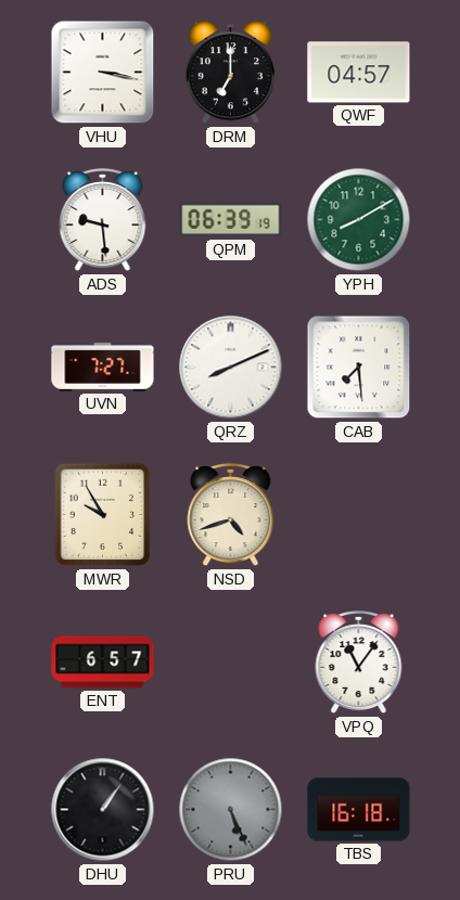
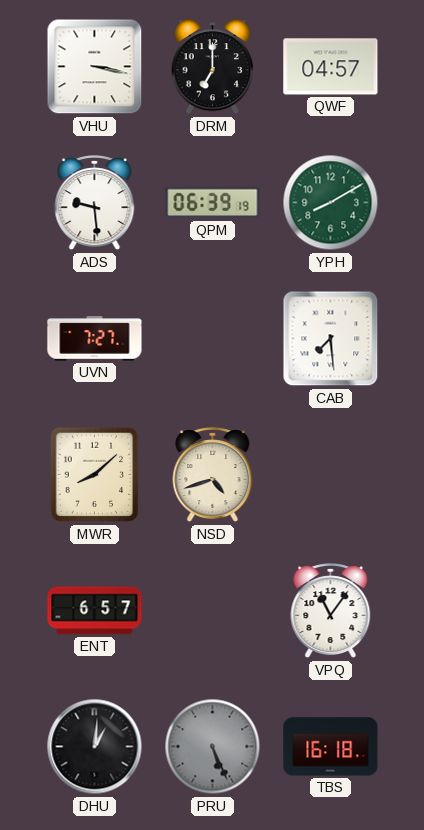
QRZ: 8:11 -> none (231, 368)
MWR: 9:55 -> 8:08 (95, 475)
DHU: 1:06 -> 1:01 (95, 747)
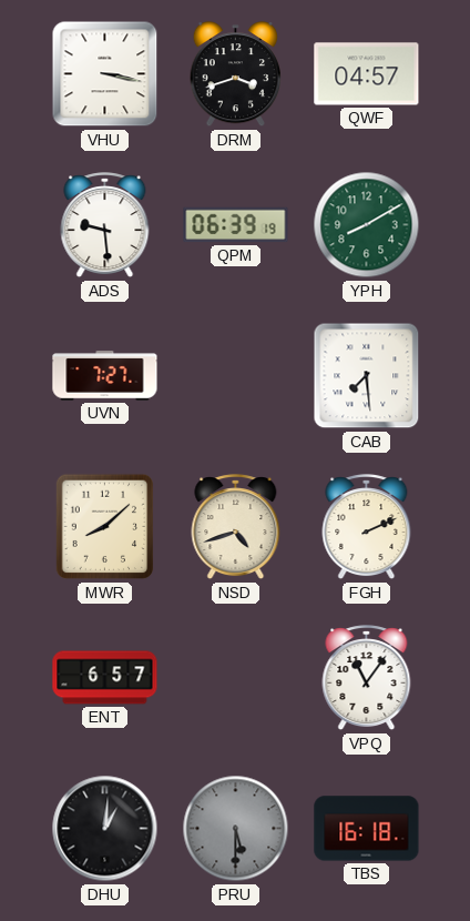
DRM: 7:00 -> 3:42 (235, 75)
FGH: none -> 2:11 (367, 527)
PRU: 5:26 -> 5:30 (236, 829)
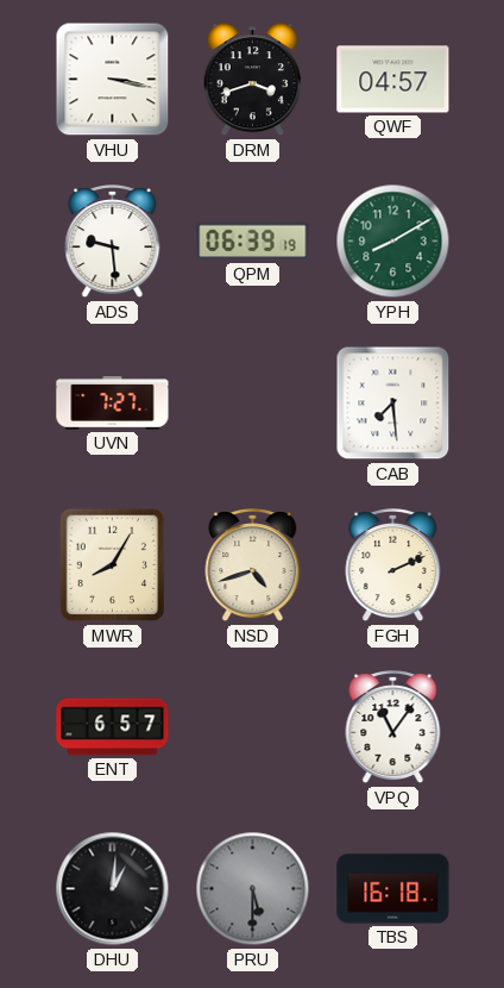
MWR: 8:08 -> 8:05 (113, 565)
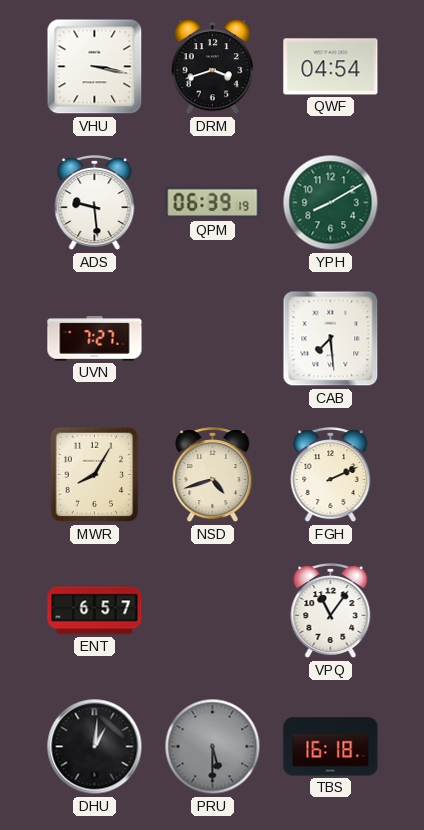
QWF: 04:57 -> 04:54 (331, 67)
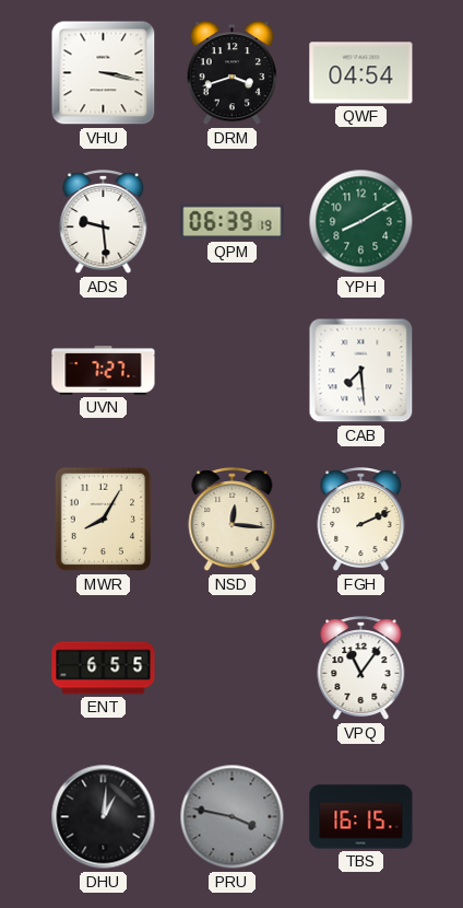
NSD: 4:42 -> 12:16 (233, 520)
ENT: 6:57 -> 6:55 (104, 668)
PRU: 5:30 -> 3:47 (233, 817)
TBS: 16:18 -> 16:15 (361, 817)
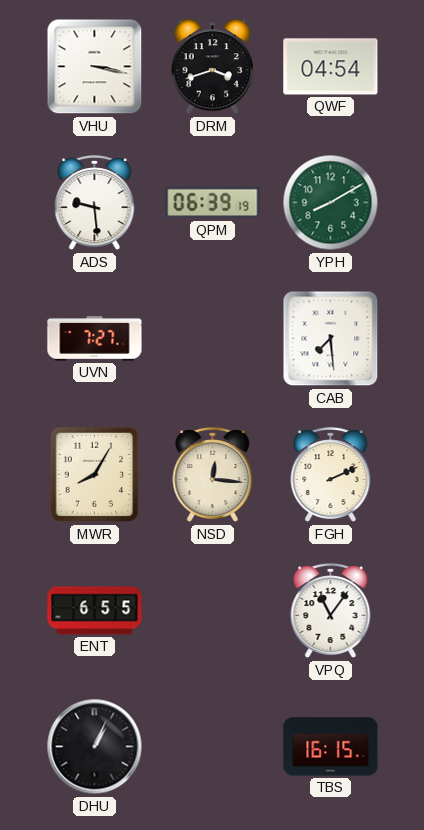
DHU: 1:01 -> 1:04 (95, 747)
PRU: 3:47 -> none (233, 817)
